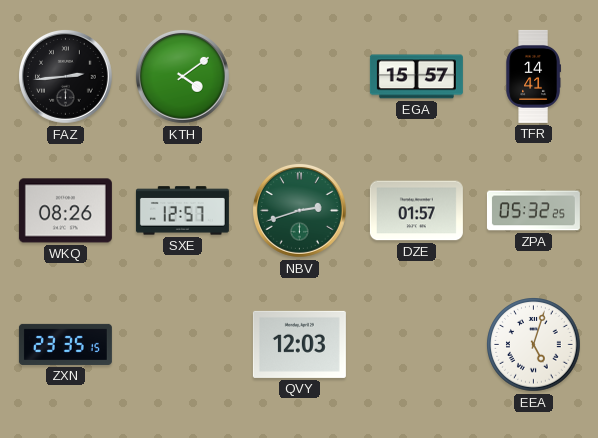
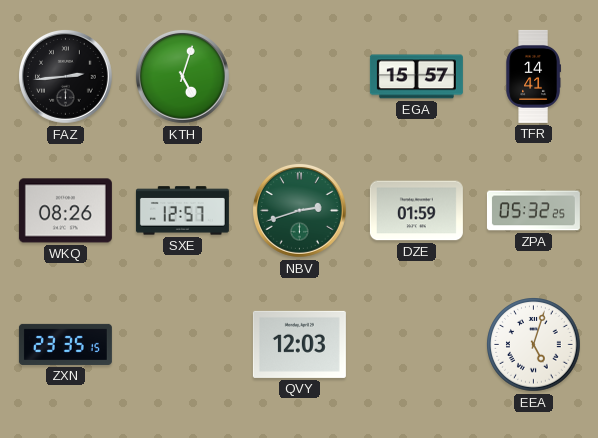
KTH: 4:09 -> 5:03 (183, 77)
DZE: 01:57 -> 01:59 (416, 211)
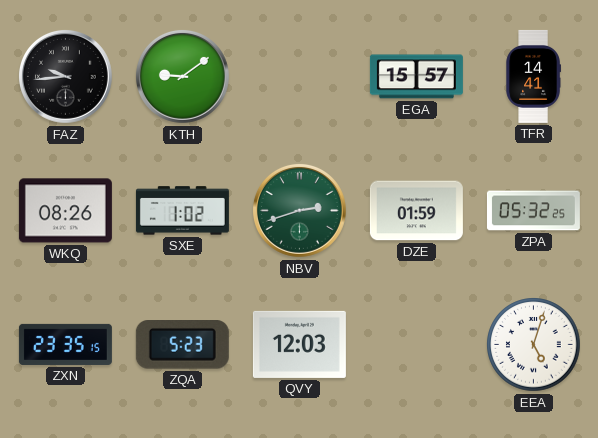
FAZ: 2:44 -> 9:44 (66, 77)
KTH: 5:03 -> 9:09 (183, 77)
SXE: 12:57 -> 1:02 (182, 211)
ZQA: none -> 5:23 (182, 345)
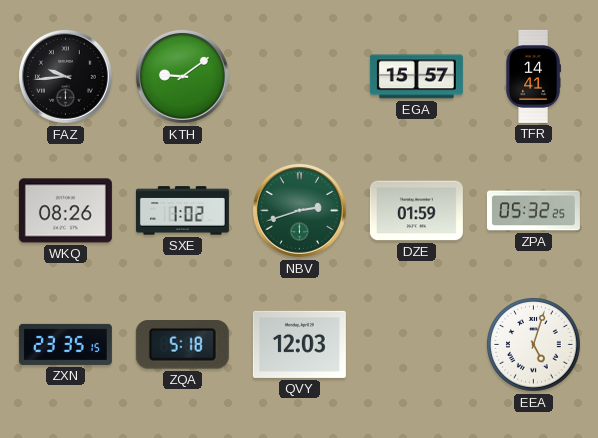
ZQA: 5:23 -> 5:18 (182, 345)
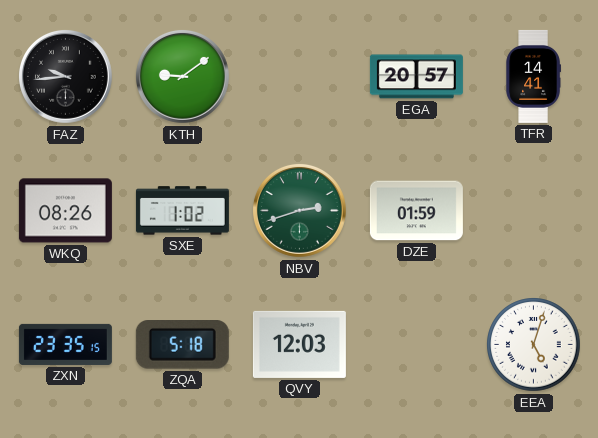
EGA: 15:57 -> 20:57 (416, 77)
ZPA: 05:32 -> none (533, 211)
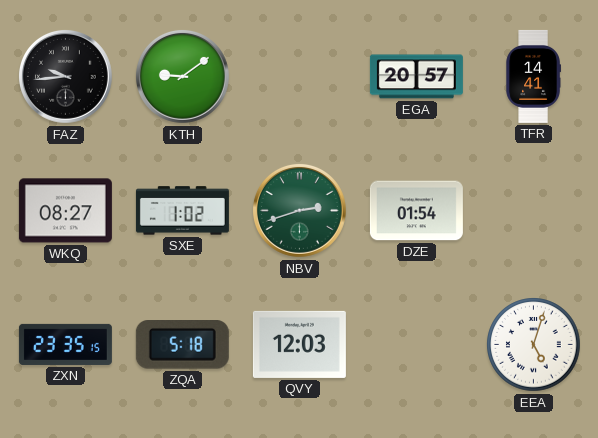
WKQ: 08:26 -> 08:27 (65, 211)
DZE: 01:59 -> 01:54 (416, 211)
